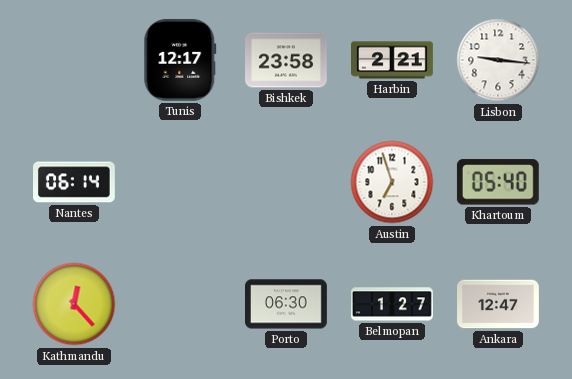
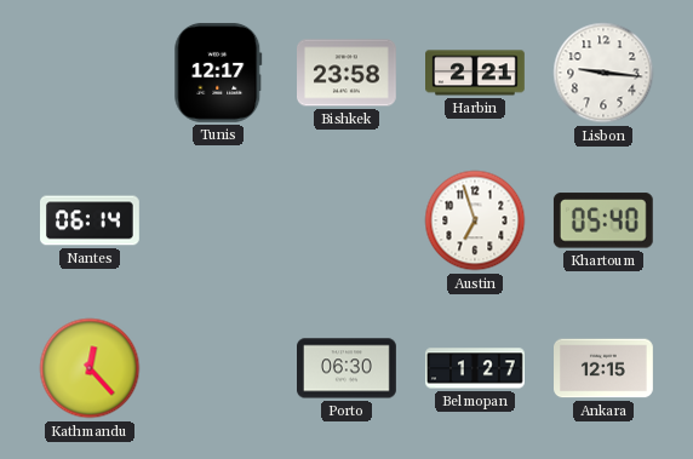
Ankara: 12:47 -> 12:15 (605, 368)
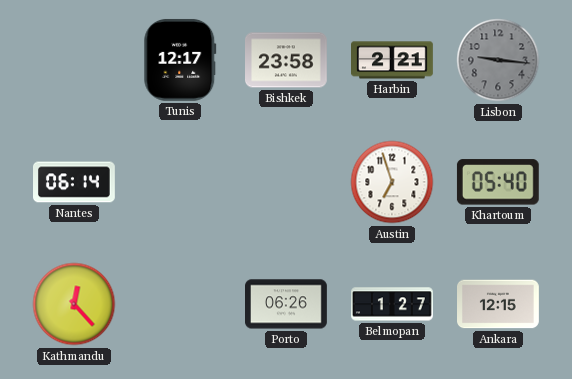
Lisbon dial: white -> grey (498, 60)
Porto: 06:30 -> 06:26 (287, 304)
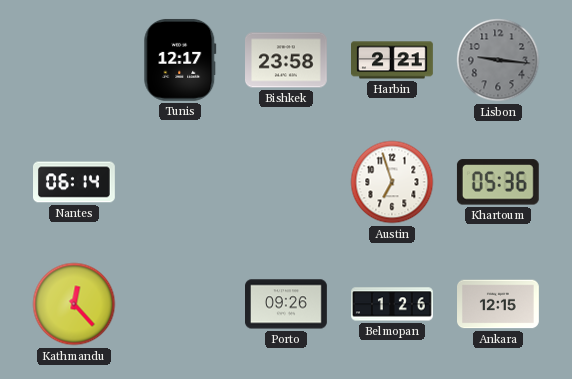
Khartoum: 05:40 -> 05:36 (498, 182)
Porto: 06:26 -> 09:26 (287, 304)
Belmopan: 1:27 -> 1:26 (393, 304)
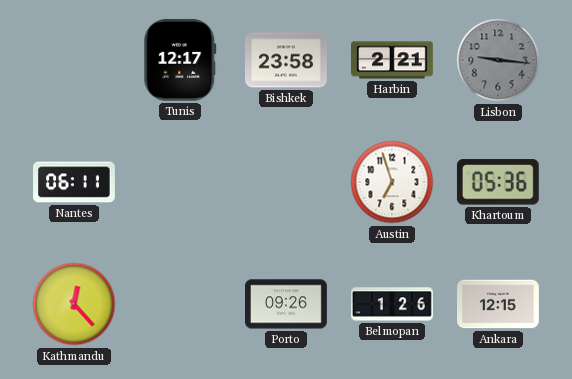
Nantes: 06:14 -> 06:11 (75, 182)
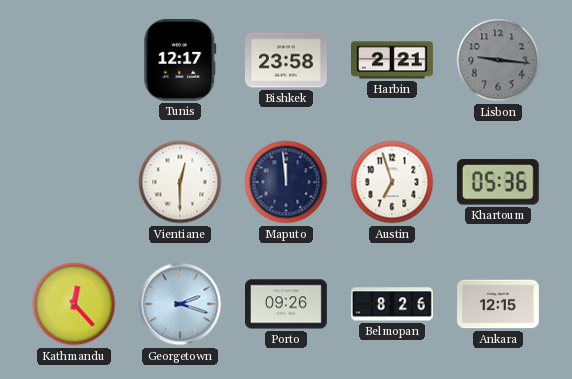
Nantes: 06:11 -> none (75, 182)
Vientiane: none -> 12:30 (180, 182)
Maputo: none -> 11:59 (286, 182)
Georgetown: none -> 2:18 (180, 304)
Belmopan: 1:26 -> 8:26 (393, 304)
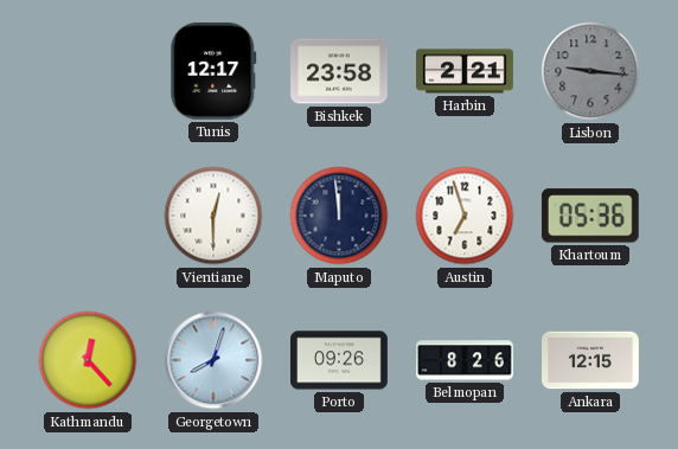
Georgetown: 2:18 -> 8:03 (213, 360)
